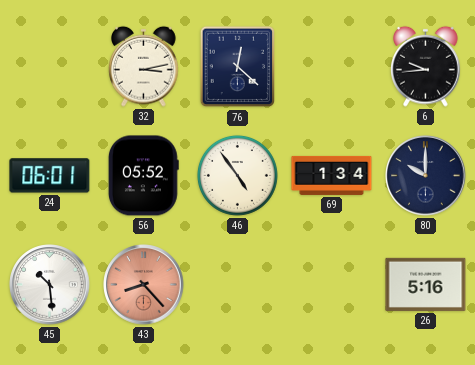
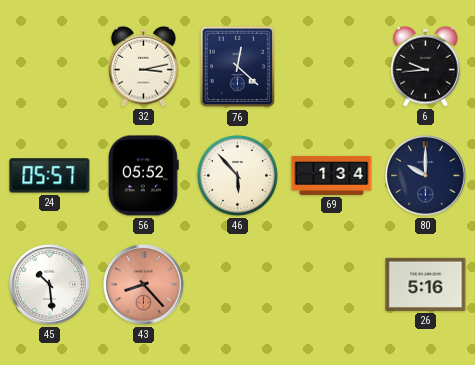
24: 06:01 -> 05:57 (50, 176)
46: 4:54 -> 5:53 (237, 175)
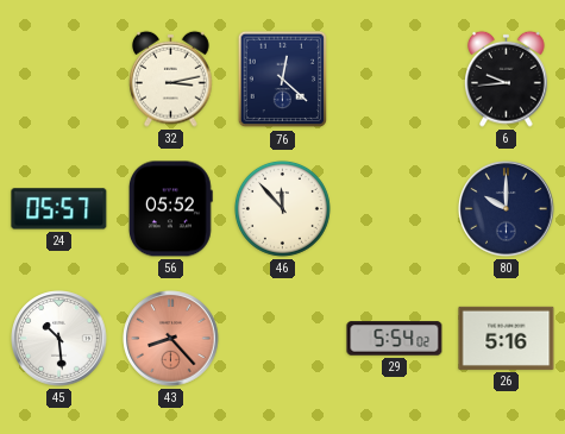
46: 5:53 -> 11:53 (282, 208)
69: 1:34 -> none (332, 175)
29: none -> 5:54 (395, 339)
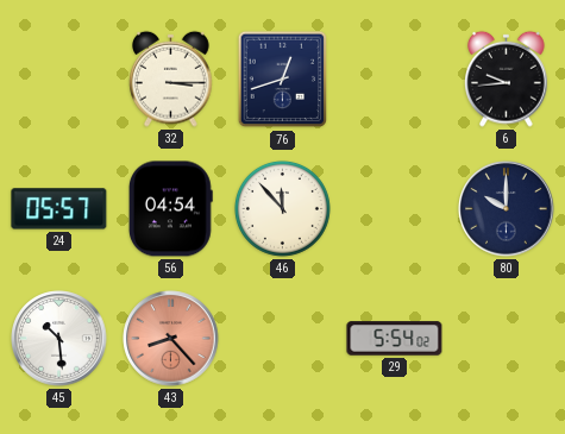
32: 3:13 -> 3:15 (171, 78)
76: 12:22 -> 12:42 (283, 80)
56: 05:52 -> 04:54 (170, 209)
26: 5:16 -> none (507, 338)
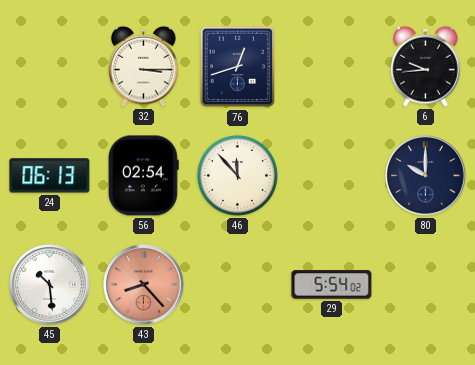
24: 05:57 -> 06:13 (50, 176)
56: 04:54 -> 02:54 (143, 176)
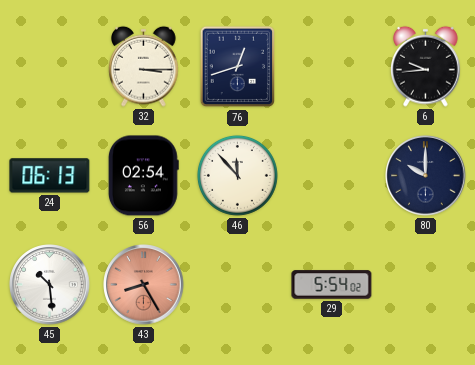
43: 8:23 -> 8:25 (144, 285)
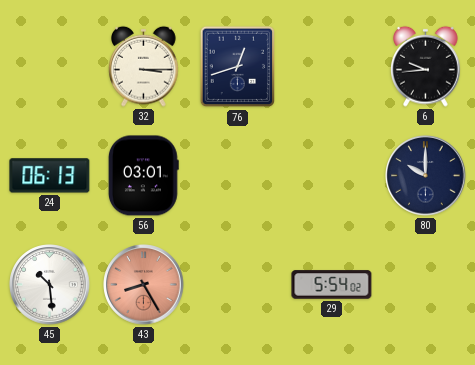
56: 02:54 -> 03:01 (143, 176)
46: 11:53 -> none (237, 175)
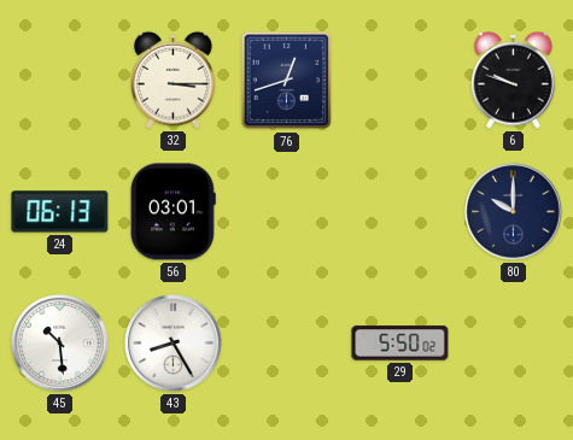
6: 9:44 -> 9:48 (514, 80)
43 dial: salmon -> white (174, 344)
29: 5:54 -> 5:50 (400, 344)
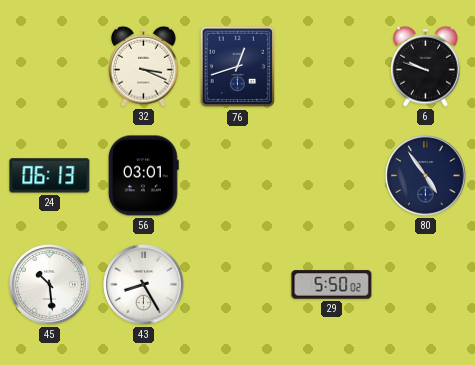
32: 3:15 -> 3:19 (144, 66)
80: 10:00 -> 4:54 (426, 176)
